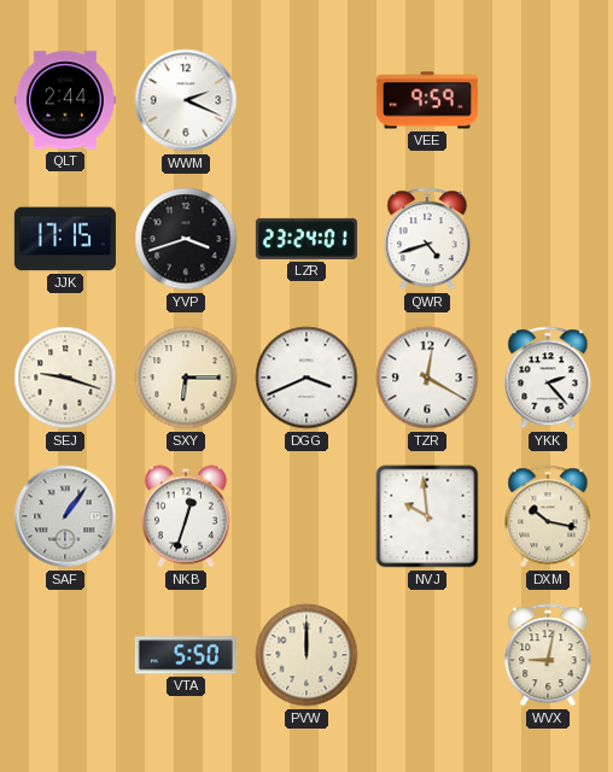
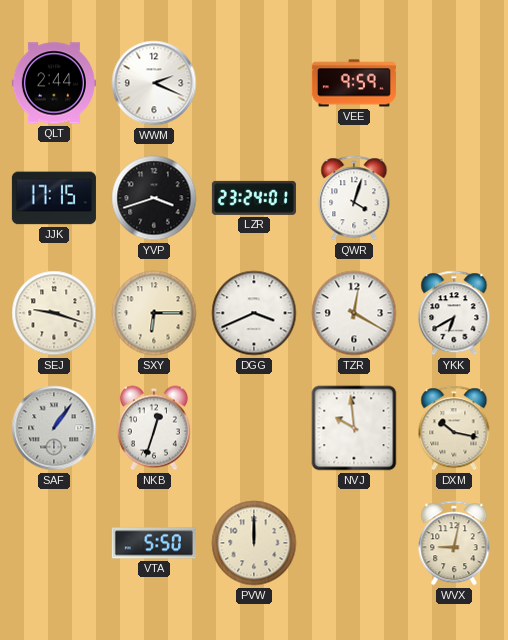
QWR: 4:42 -> 4:03 (354, 198)
YKK: 2:23 -> 6:40 (454, 313)
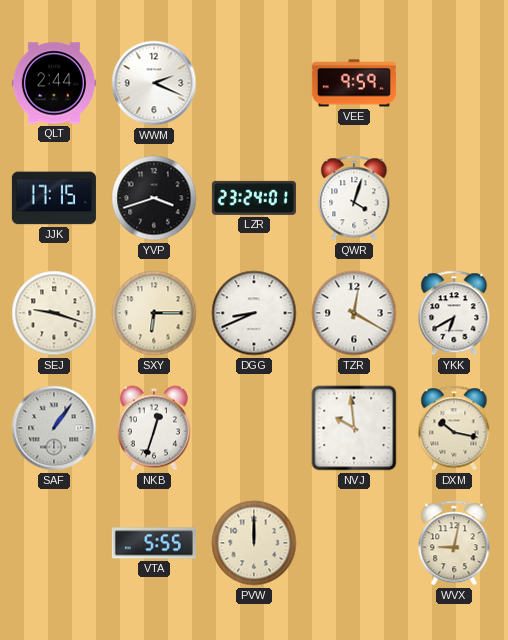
DGG: 3:41 -> 8:41 (254, 313)
VTA: 5:50 -> 5:55 (154, 543)
